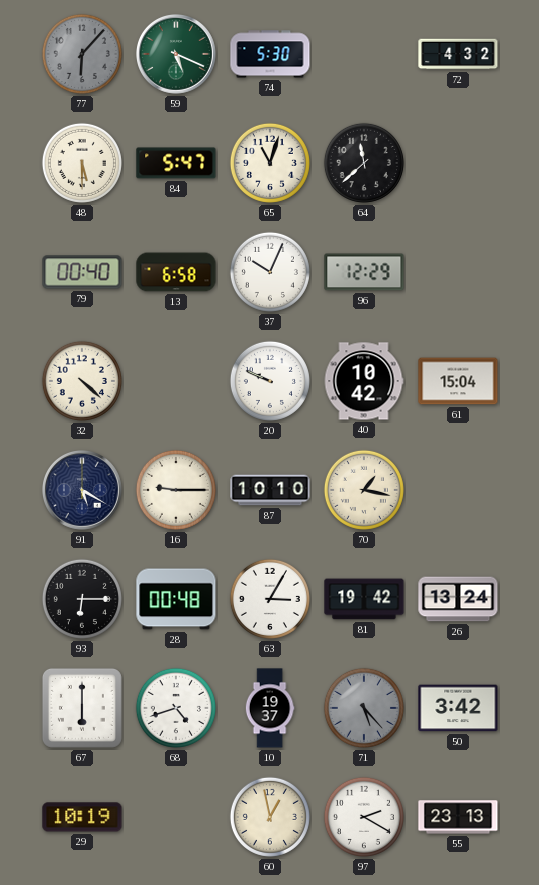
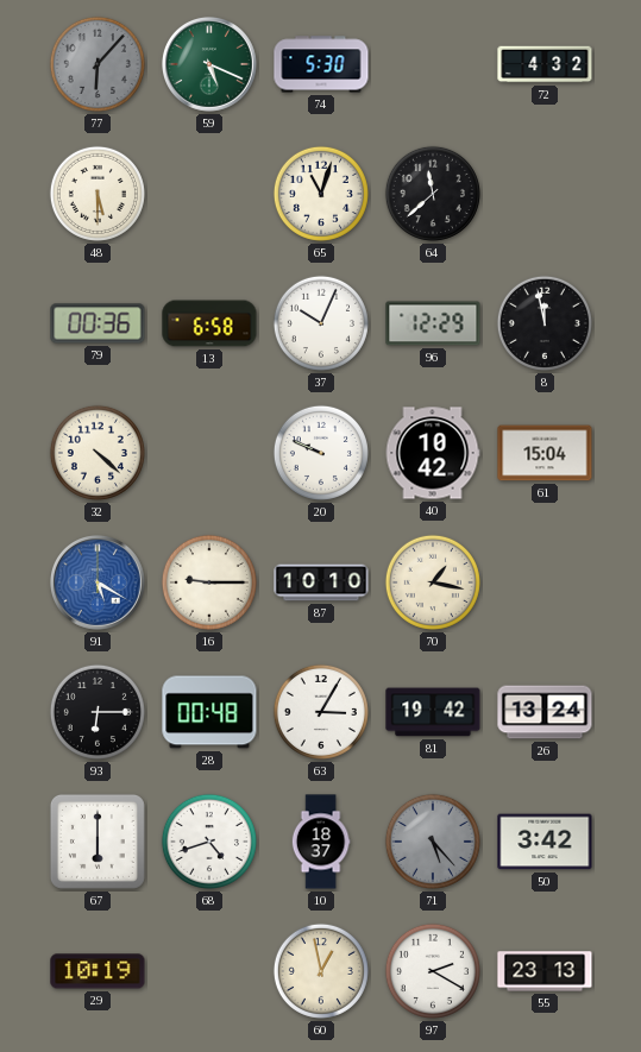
84: 5:47 -> none (176, 163)
79: 00:40 -> 00:36 (98, 323)
8: none -> 11:58 (545, 323)
91 dial: navy -> blue (99, 584)
10: 19:37 -> 18:37 (321, 842)
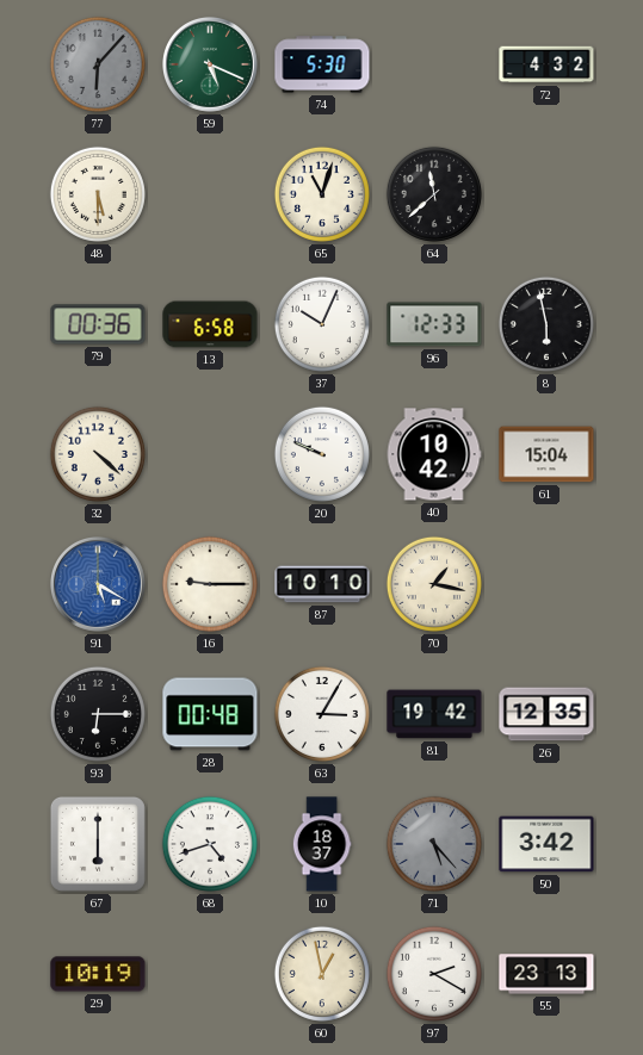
96: 12:29 -> 12:33 (434, 324)
8: 11:58 -> 5:58 (546, 324)
26: 13:24 -> 12:35 (546, 714)
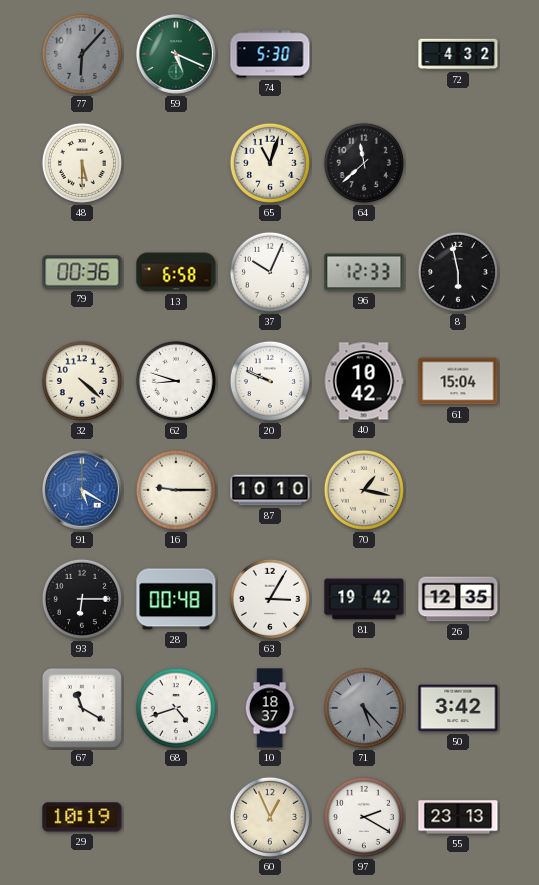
62: none -> 8:48 (176, 381)
67: 6:00 -> 11:20 (82, 708)
60: 12:58 -> 12:56 (270, 817)
